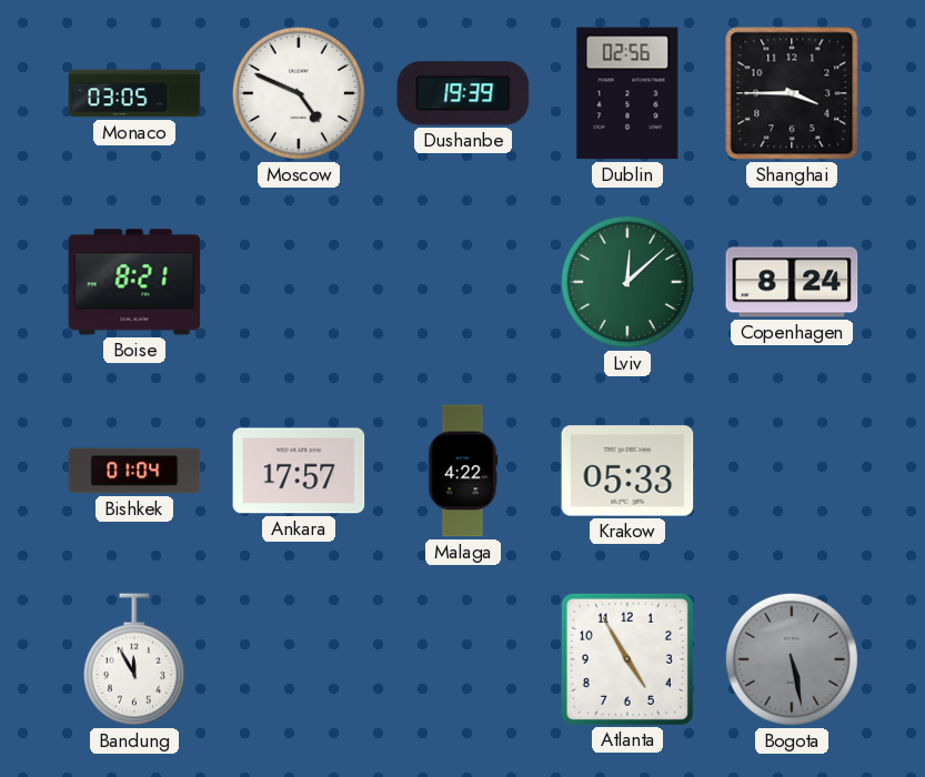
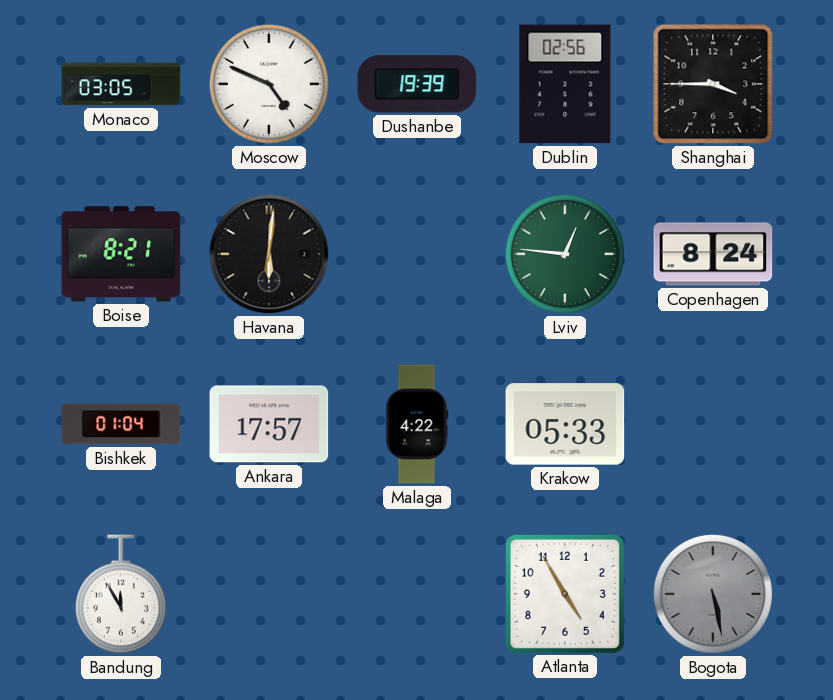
Havana: none -> 6:01 (269, 254)
Lviv: 12:08 -> 12:46 (565, 254)
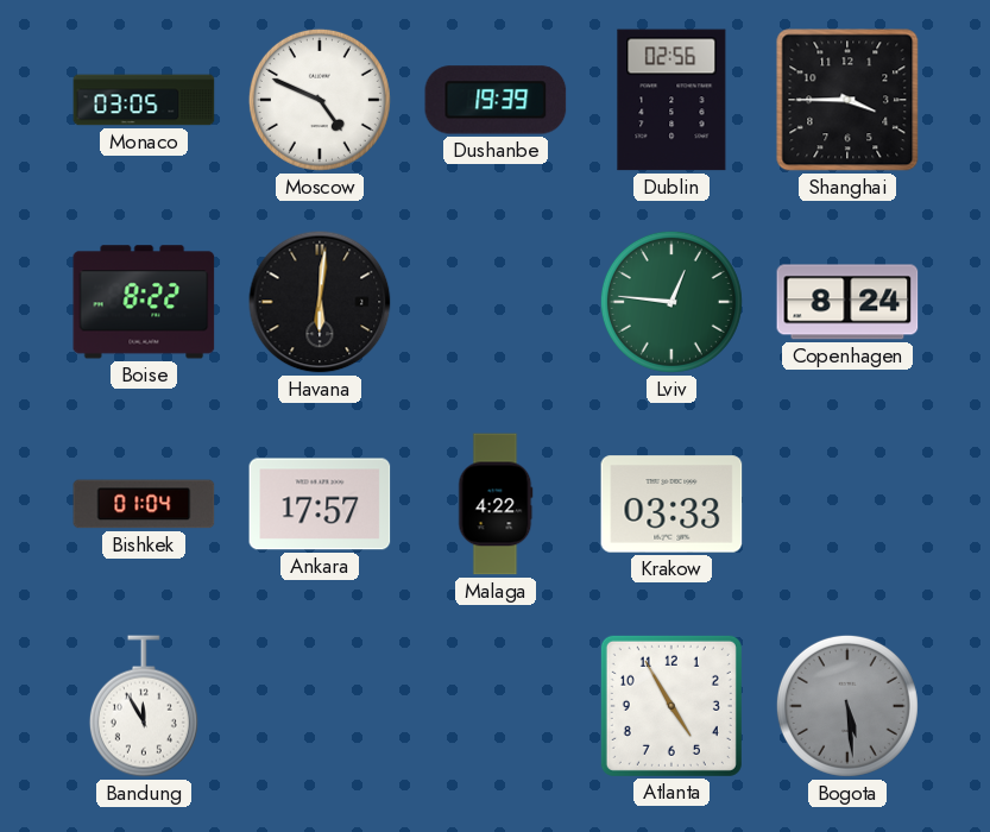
Boise: 8:21 -> 8:22 (144, 302)
Krakow: 05:33 -> 03:33 (671, 504)
Bogota: 5:28 -> 5:29 (847, 706)
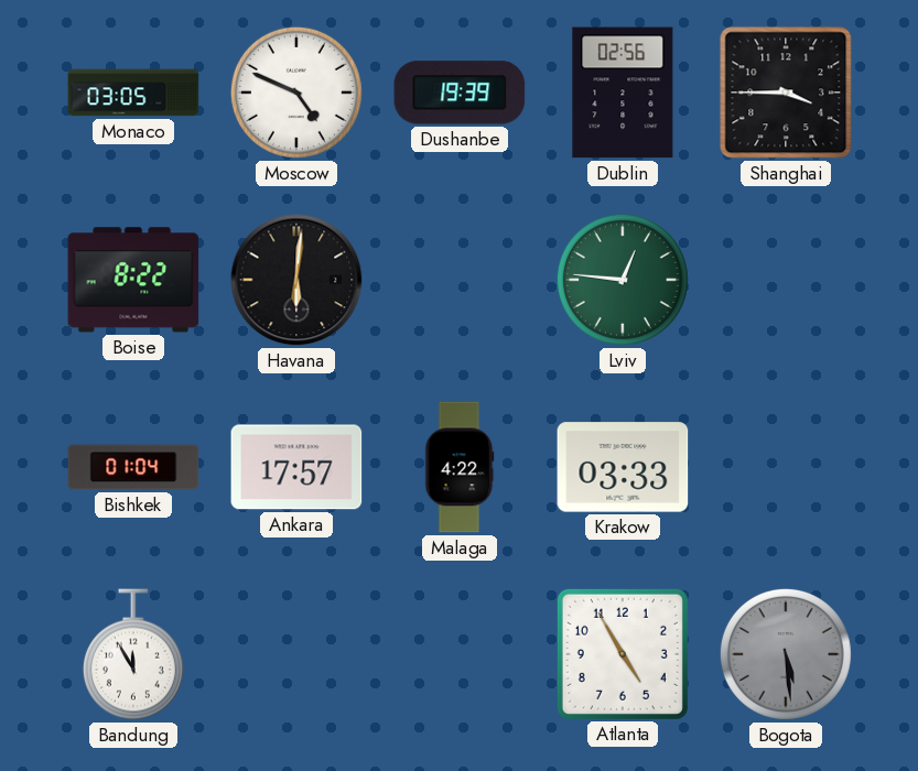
Copenhagen: 8:24 -> none (847, 302)
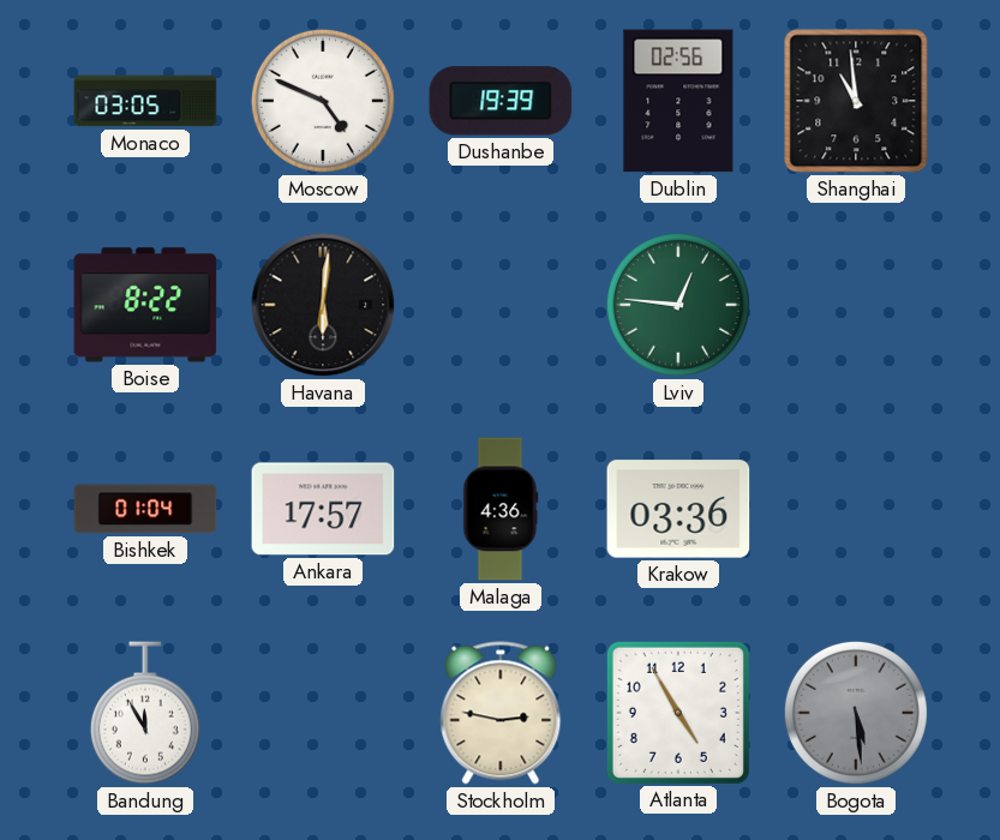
Shanghai: 3:45 -> 10:59 (856, 101)
Malaga: 4:22 -> 4:36 (501, 509)
Krakow: 03:33 -> 03:36 (678, 509)
Stockholm: none -> 2:47 (501, 713)
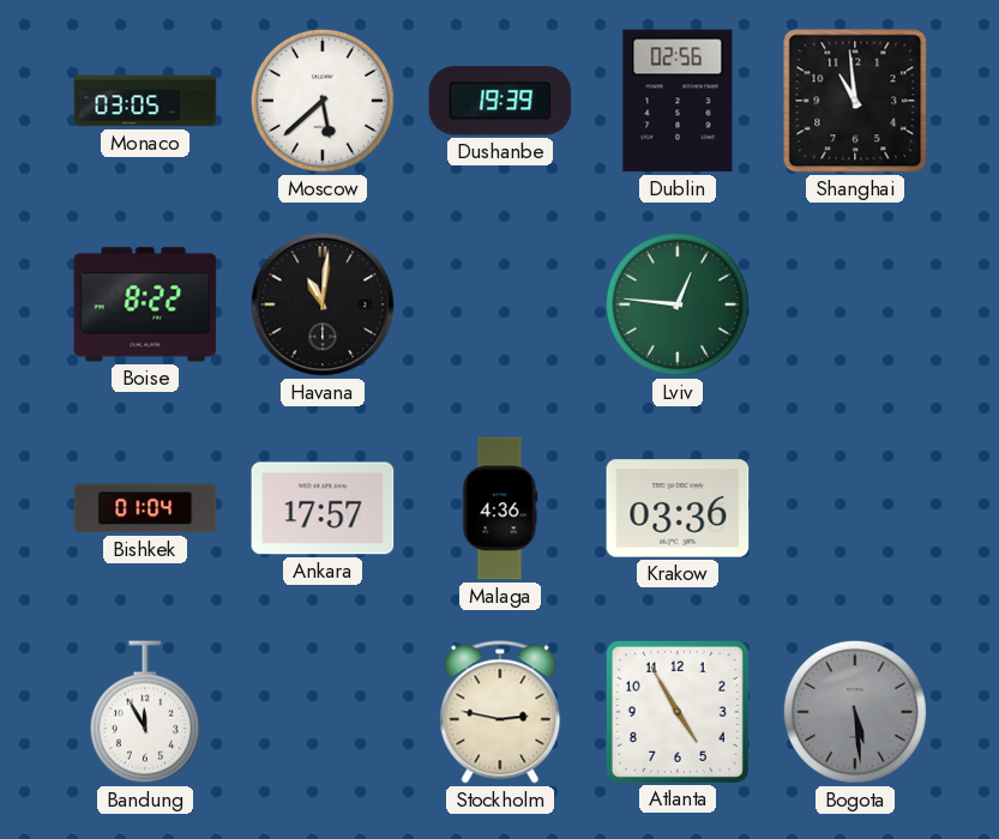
Moscow: 4:49 -> 5:38 (323, 101)
Havana: 6:01 -> 11:01 (323, 304)
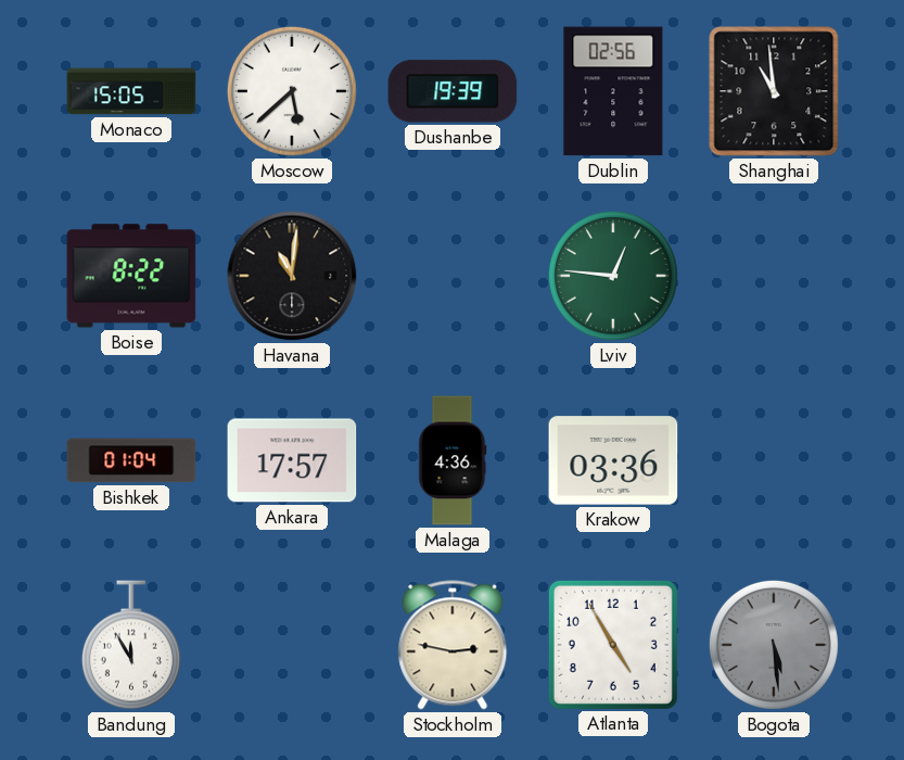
Monaco: 03:05 -> 15:05 (131, 91)
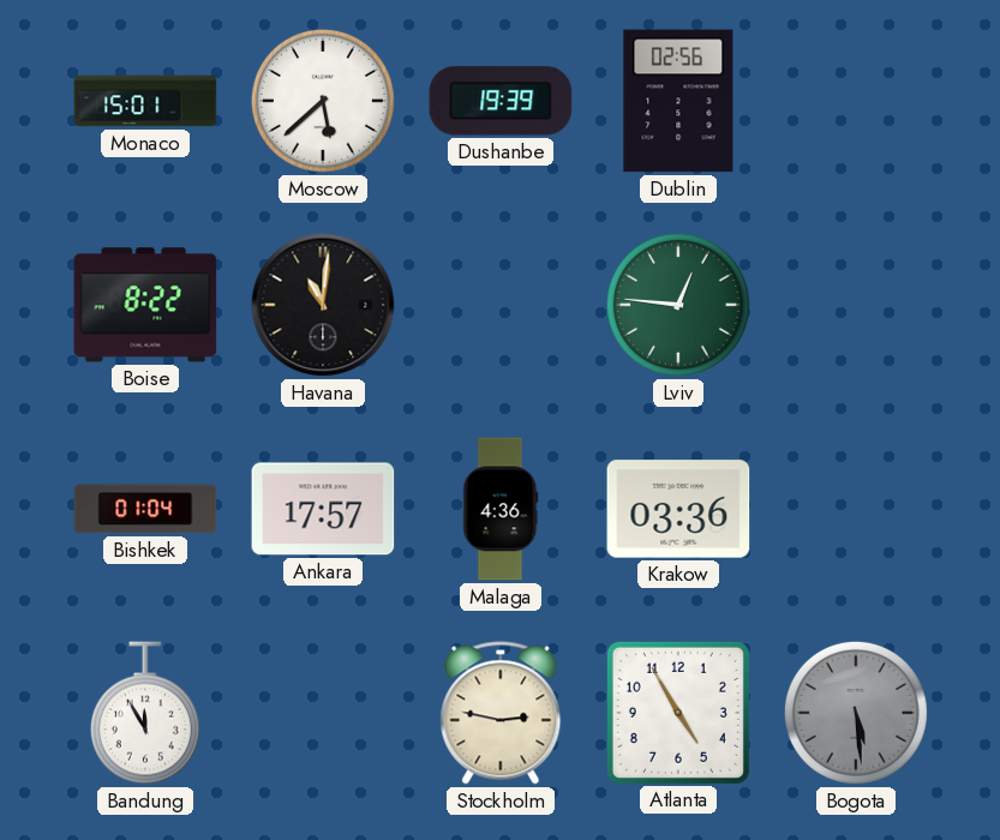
Monaco: 15:05 -> 15:01 (145, 101)
Shanghai: 10:59 -> none (774, 91)
